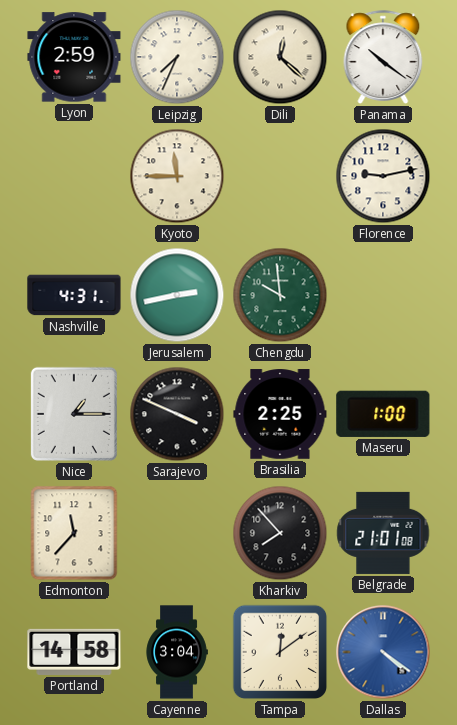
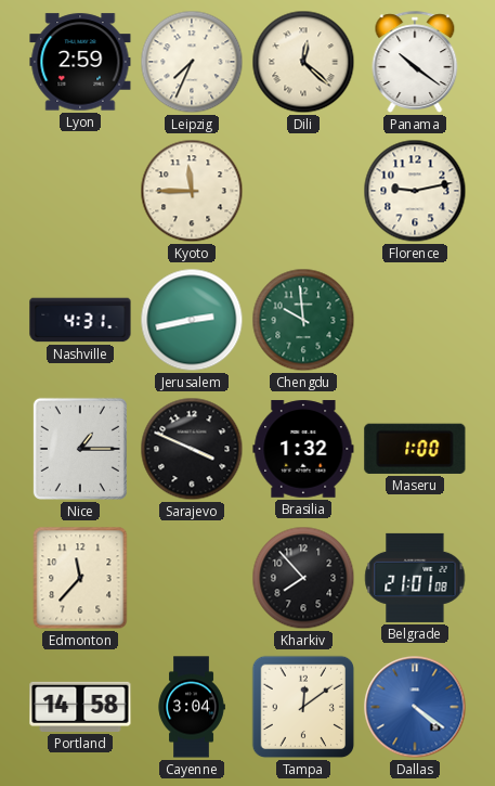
Brasilia: 2:25 -> 1:32 (303, 449)
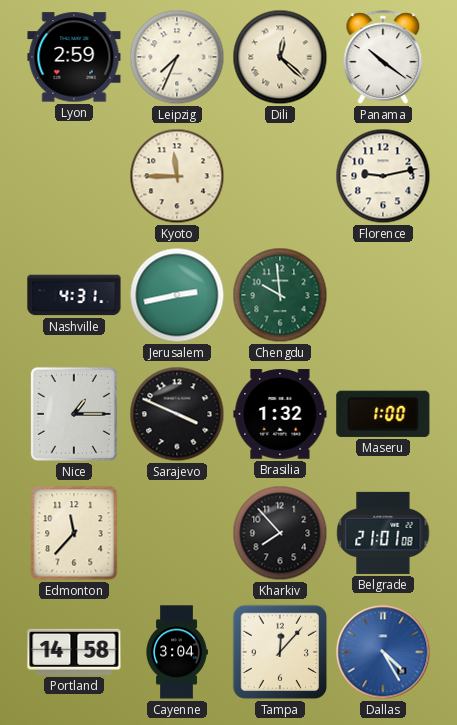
Tampa: 12:09 -> 12:07 (280, 652)
Dallas: 4:21 -> 4:25 (383, 652)
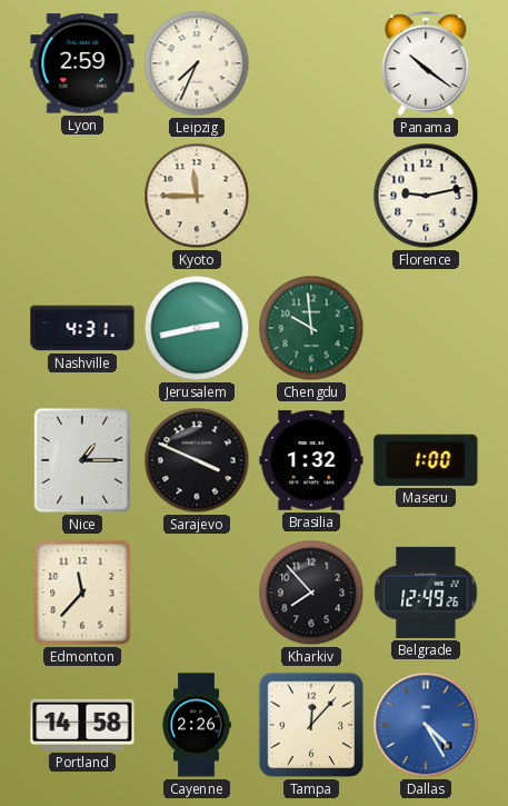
Dili: 12:22 -> none (280, 57)
Belgrade: 21:01 -> 12:49 (426, 593)
Cayenne: 3:04 -> 2:26 (197, 725)
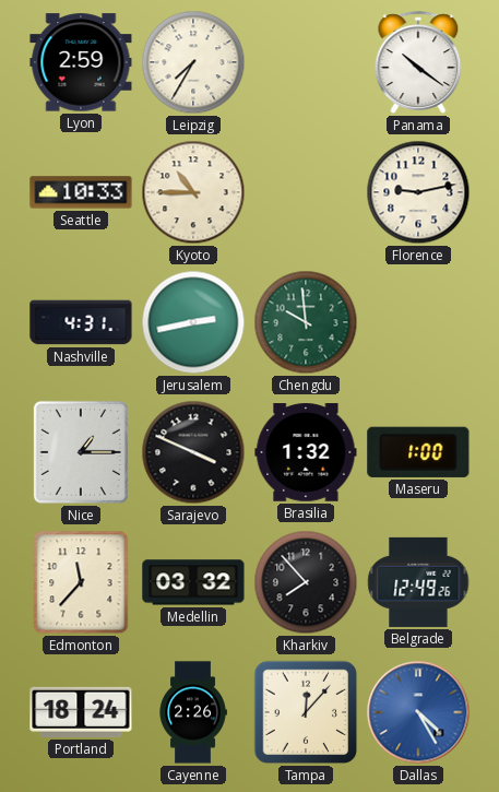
Leipzig: 7:34 -> 7:35 (193, 62)
Seattle: none -> 10:33 (81, 192)
Kyoto: 11:45 -> 10:45 (193, 192)
Medellin: none -> 03:32 (193, 582)
Portland: 14:58 -> 18:24 (81, 712)
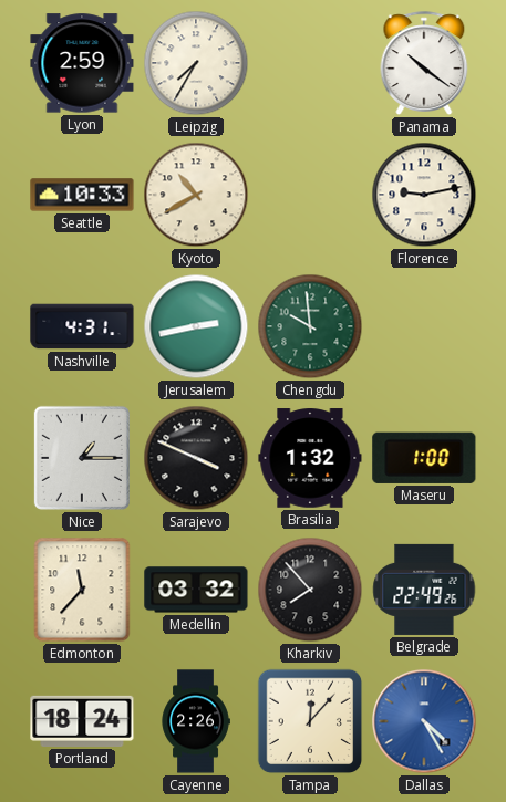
Kyoto: 10:45 -> 10:40 (196, 195)
Belgrade: 12:49 -> 22:49 (424, 590)
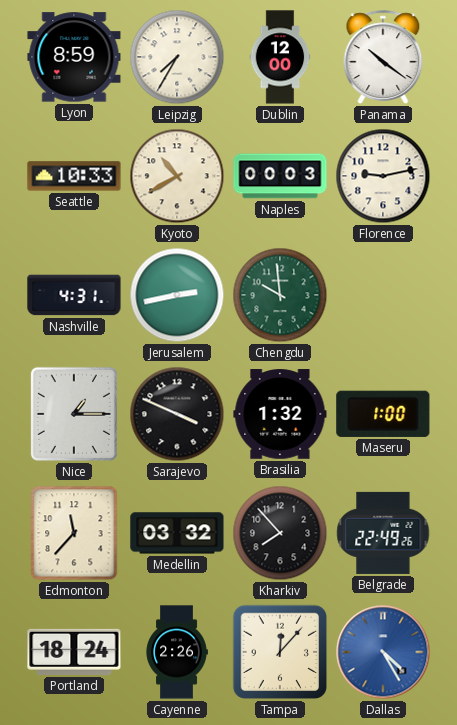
Lyon: 2:59 -> 8:59 (74, 57)
Dublin: none -> 12:00 (280, 57)
Naples: none -> 00:03 (280, 176)
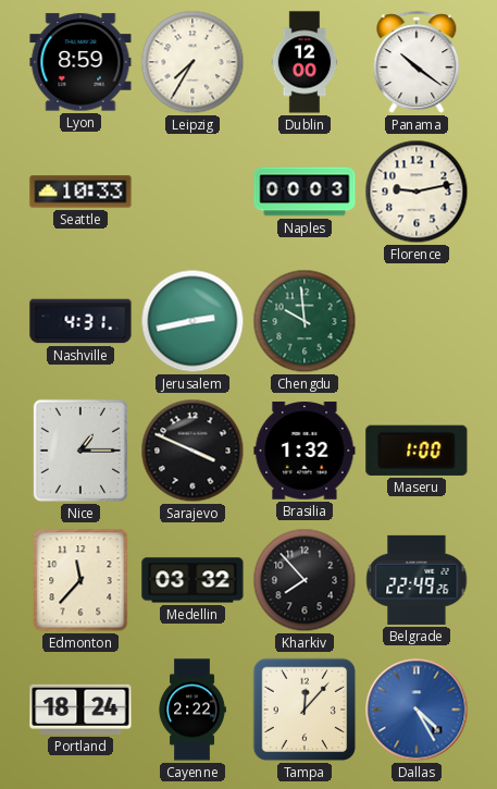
Kyoto: 10:40 -> none (177, 176)
Cayenne: 2:26 -> 2:22 (192, 710)
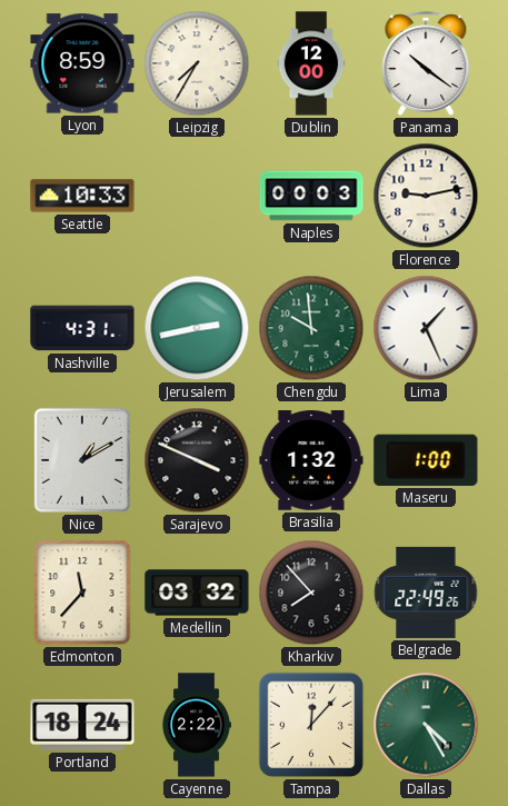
Lima: none -> 1:26 (426, 328)
Nice: 1:15 -> 1:10 (82, 460)
Dallas dial: blue -> green (426, 725)
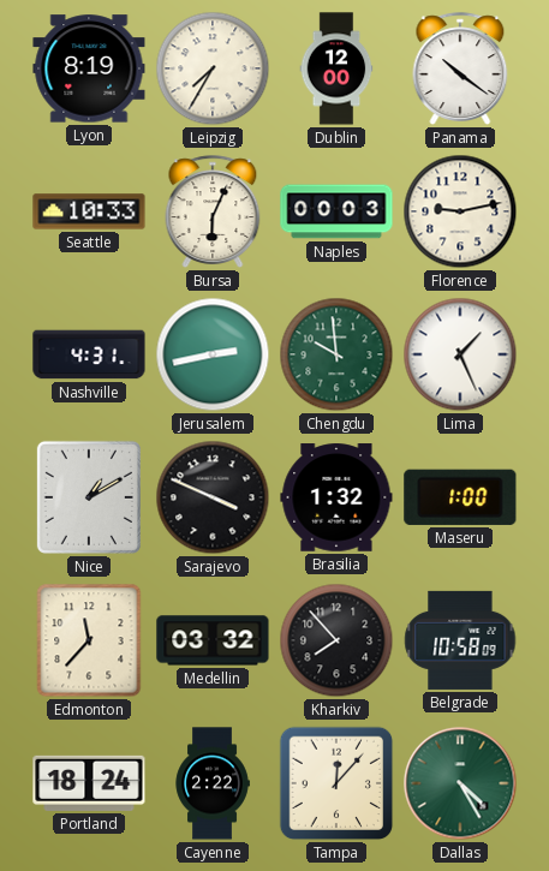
Lyon: 8:59 -> 8:19 (89, 68)
Bursa: none -> 6:04 (213, 211)
Belgrade: 22:49 -> 10:58 (460, 640)
